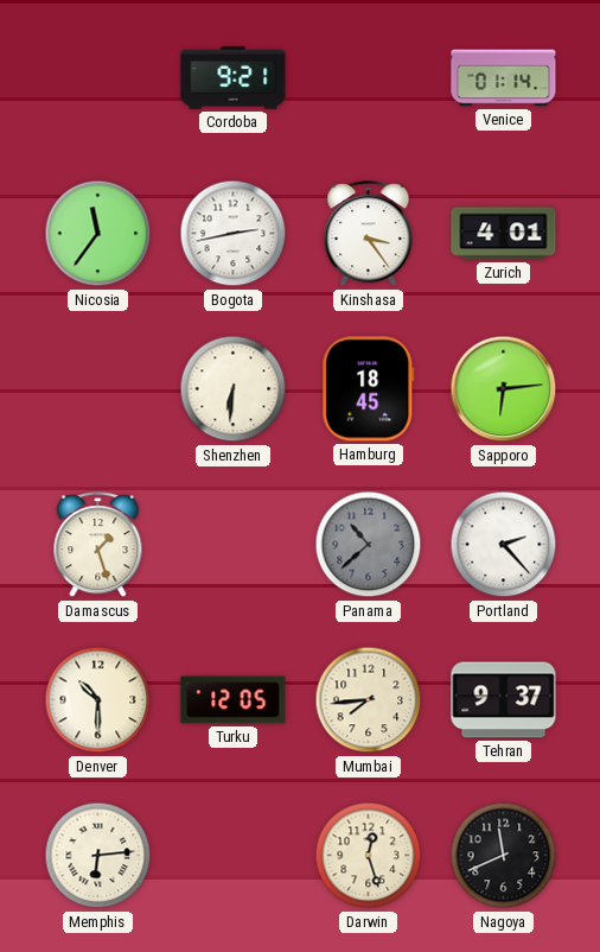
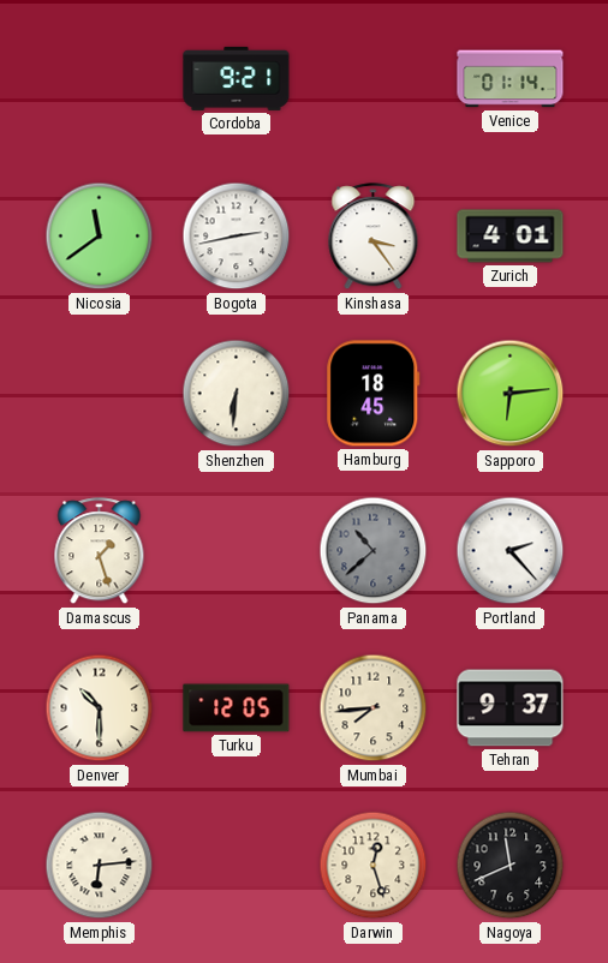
Nicosia: 11:36 -> 11:39 (100, 237)
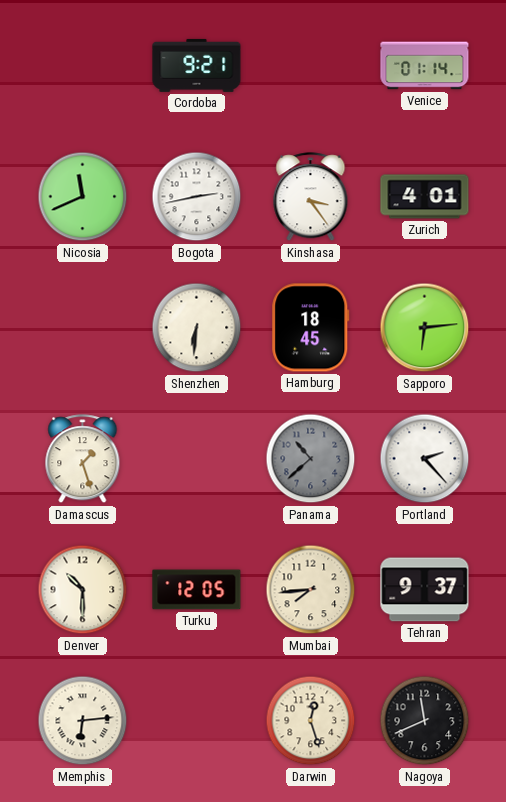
Nicosia: 11:39 -> 11:41 (83, 197)
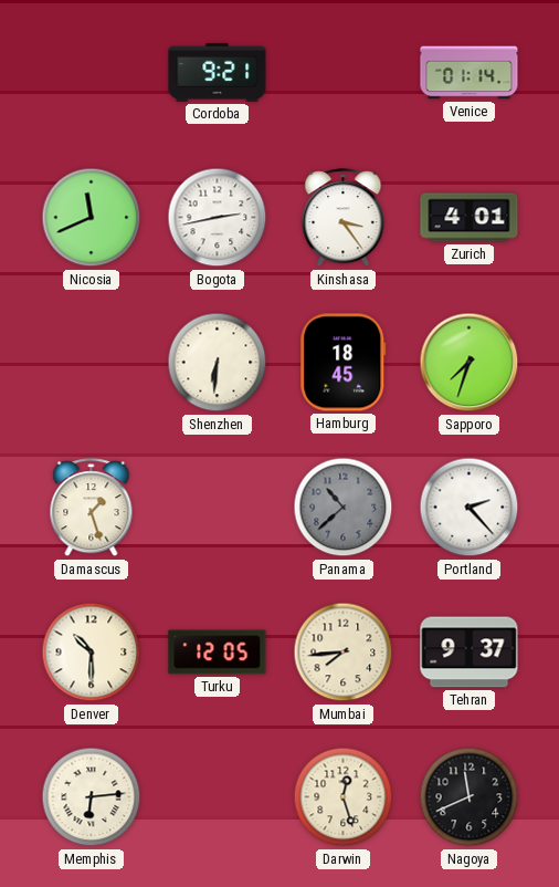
Sapporo: 6:14 -> 7:33 (470, 363)
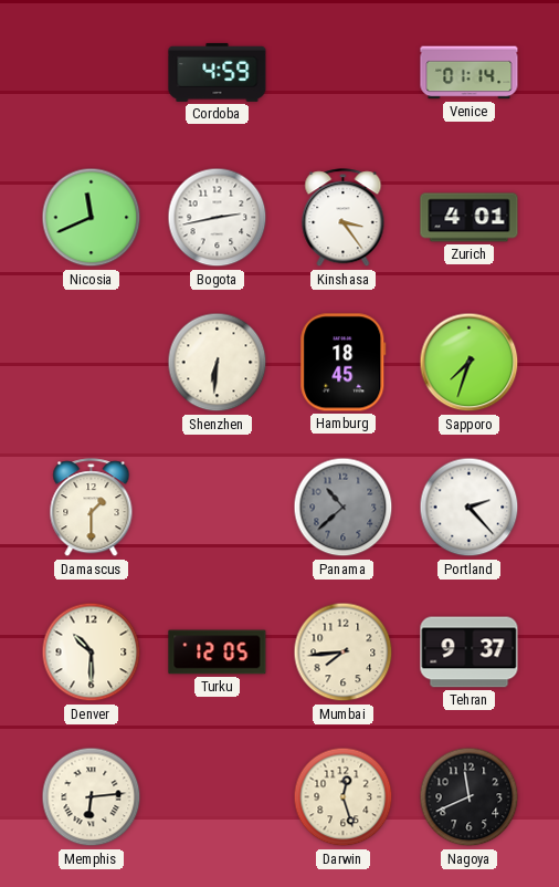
Cordoba: 9:21 -> 4:59 (218, 72)
Damascus: 1:27 -> 1:30 (92, 508)
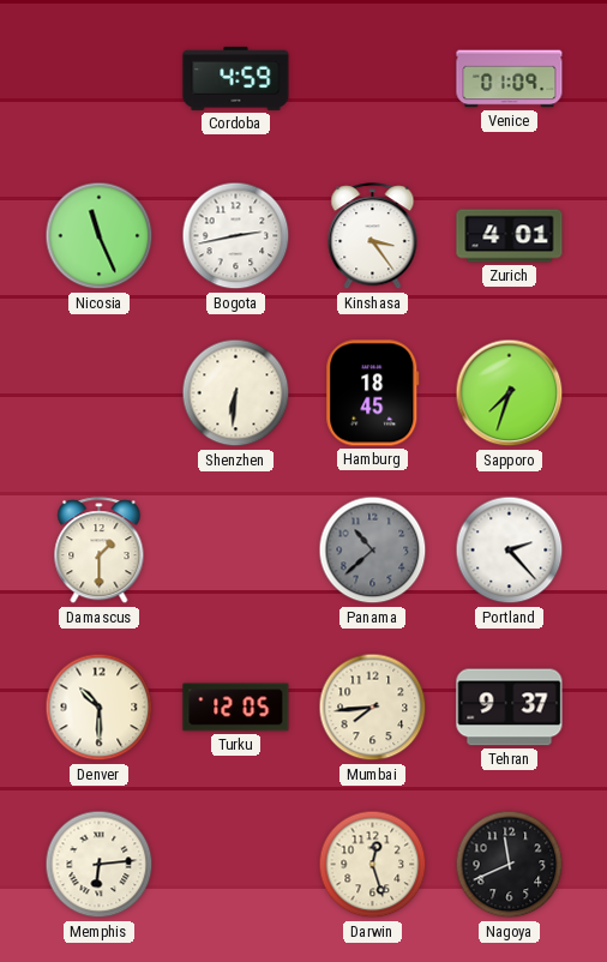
Venice: 01:14 -> 01:09 (510, 79)
Nicosia: 11:41 -> 11:26 (100, 236)
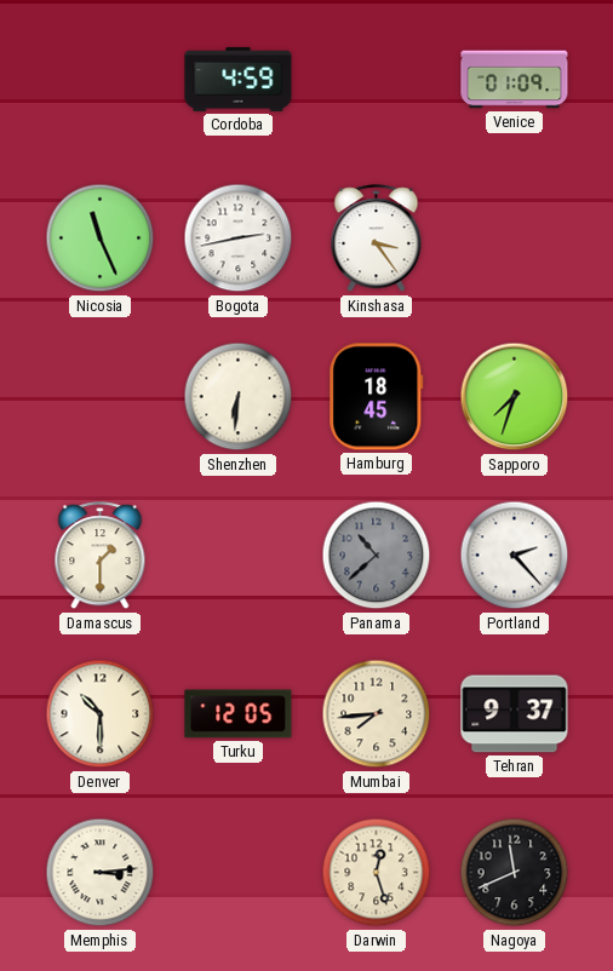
Zurich: 4:01 -> none (510, 236)
Memphis: 6:14 -> 3:14 (101, 873)
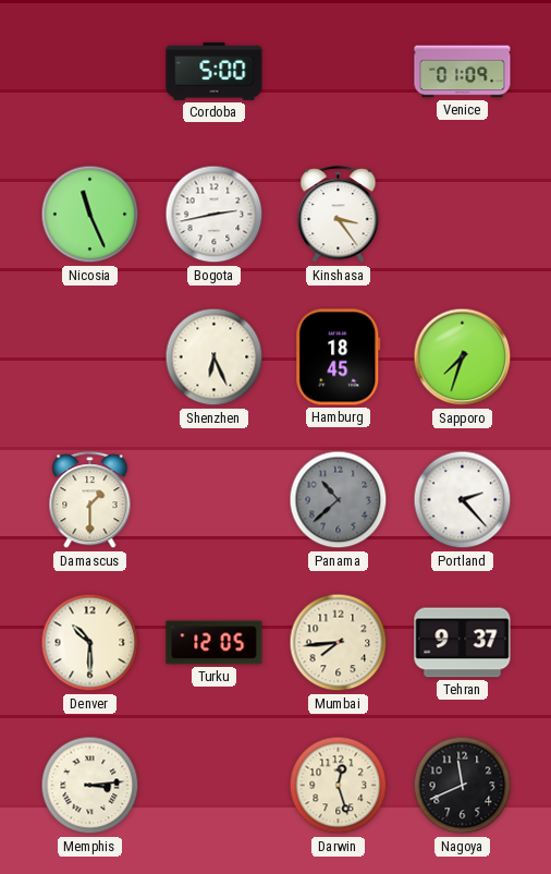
Cordoba: 4:59 -> 5:00 (215, 71)
Shenzhen: 6:31 -> 6:26 (215, 357)
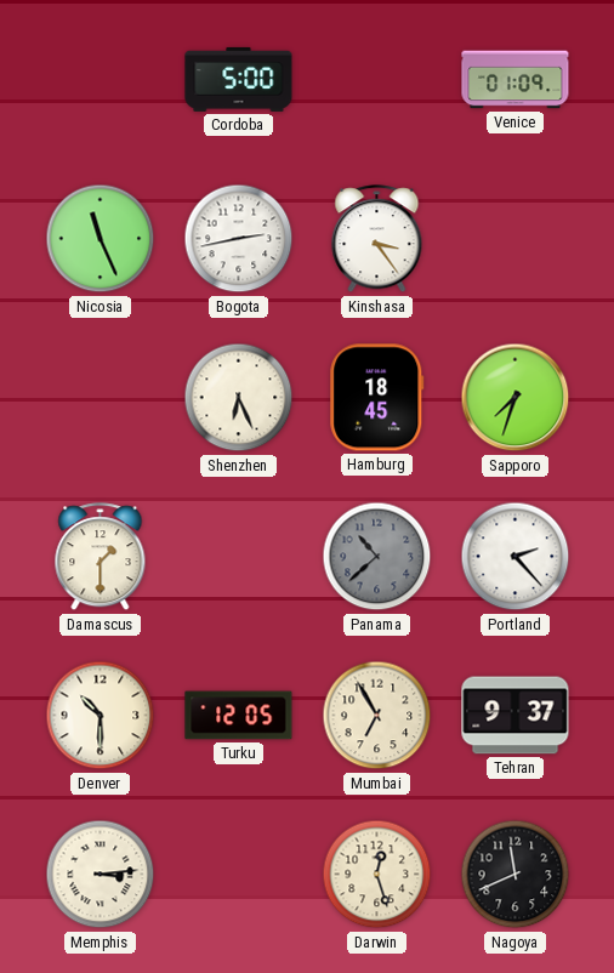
Mumbai: 7:44 -> 6:55 (377, 716)
